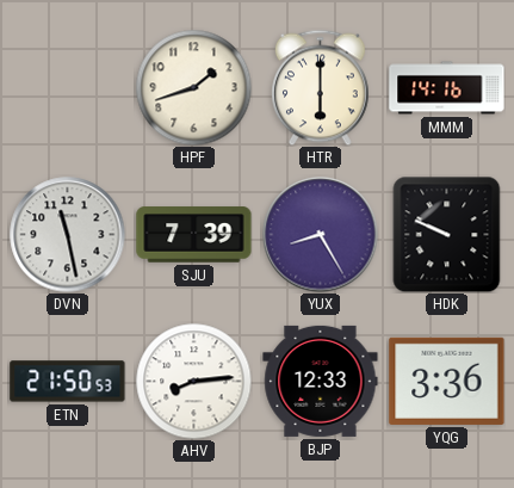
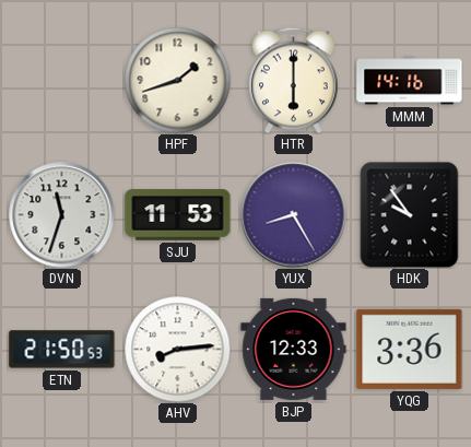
DVN: 11:28 -> 11:33 (62, 215)
SJU: 7:39 -> 11:53 (178, 215)
HDK: 9:49 -> 9:54 (410, 214)
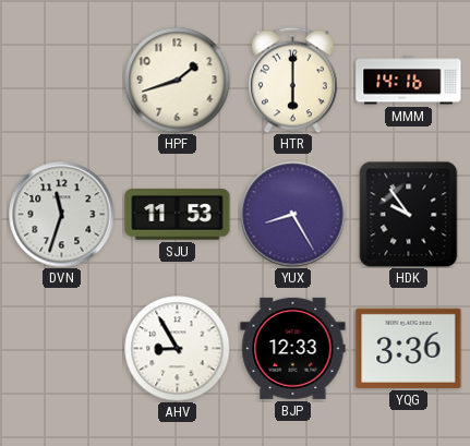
ETN: 21:50 -> none (62, 350)
AHV: 8:14 -> 8:55 (177, 348)
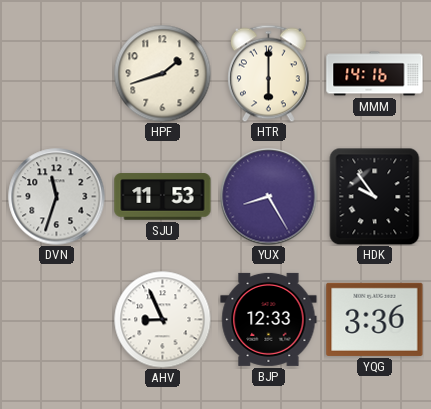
AHV: 8:55 -> 8:56 (162, 319)
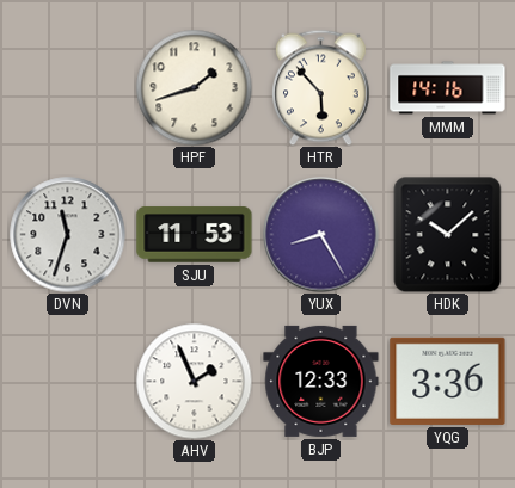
HTR: 6:00 -> 5:53 (321, 87)
HDK: 9:54 -> 10:08 (448, 234)
AHV: 8:56 -> 1:56 (194, 381)
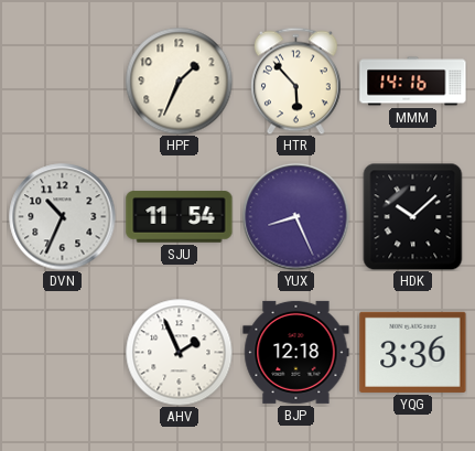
HPF: 1:42 -> 1:34 (179, 80)
DVN: 11:33 -> 10:34 (63, 217)
SJU: 11:53 -> 11:54 (180, 217)
YUX: 8:25 -> 8:26 (296, 217)
BJP: 12:33 -> 12:18 (296, 352)
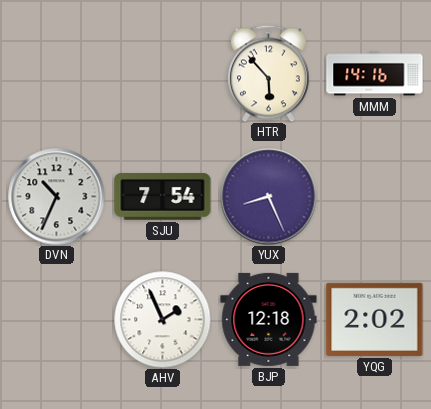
HPF: 1:34 -> none (179, 80)
SJU: 11:54 -> 7:54 (163, 197)
HDK: 10:08 -> none (413, 216)
YQG: 3:36 -> 2:02 (375, 319)
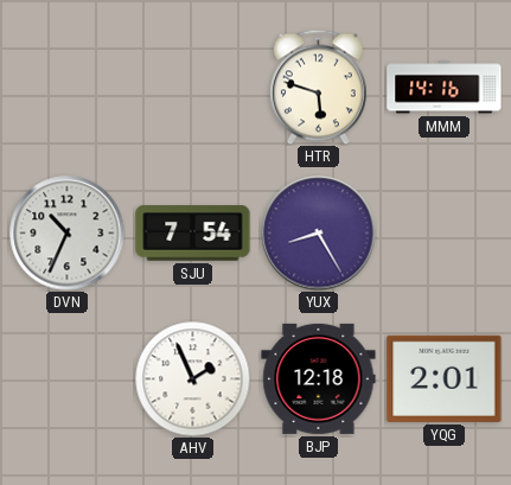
HTR: 5:53 -> 5:48 (319, 87)
YUX: 8:26 -> 8:25 (319, 234)
YQG: 2:02 -> 2:01 (445, 378)
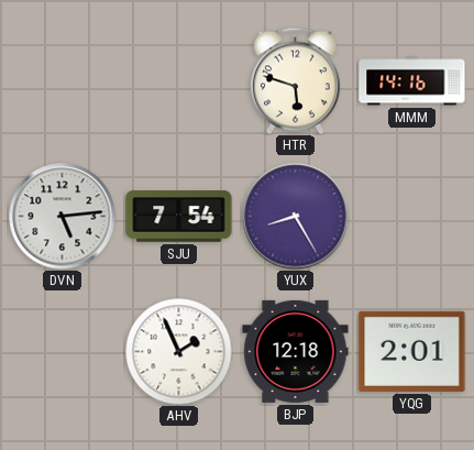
DVN: 10:34 -> 5:14 (63, 217)
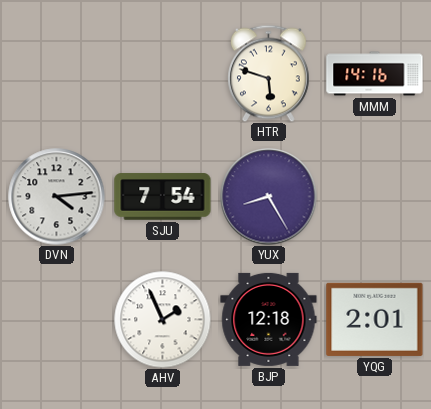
DVN: 5:14 -> 4:14 (57, 197)
